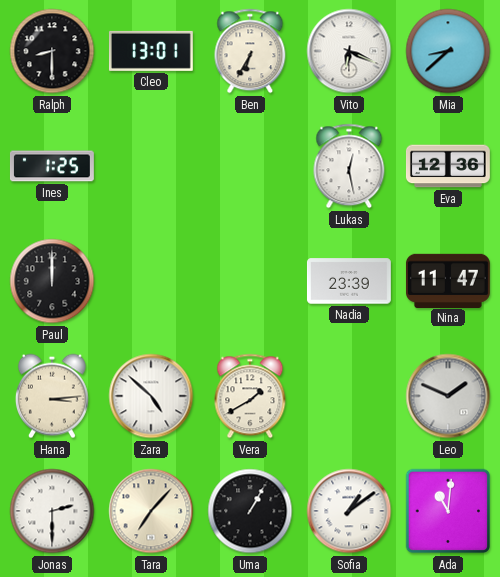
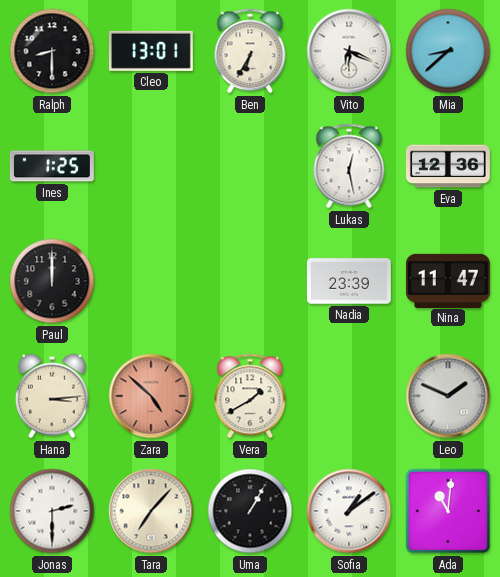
Zara dial: white -> salmon (151, 396)
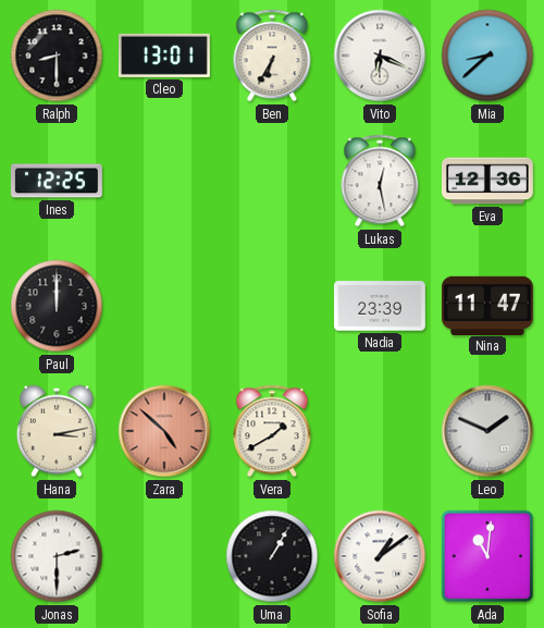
Ines: 1:25 -> 12:25 (57, 181)
Hana: 3:14 -> 3:13 (57, 431)
Tara: 7:07 -> none (151, 511)
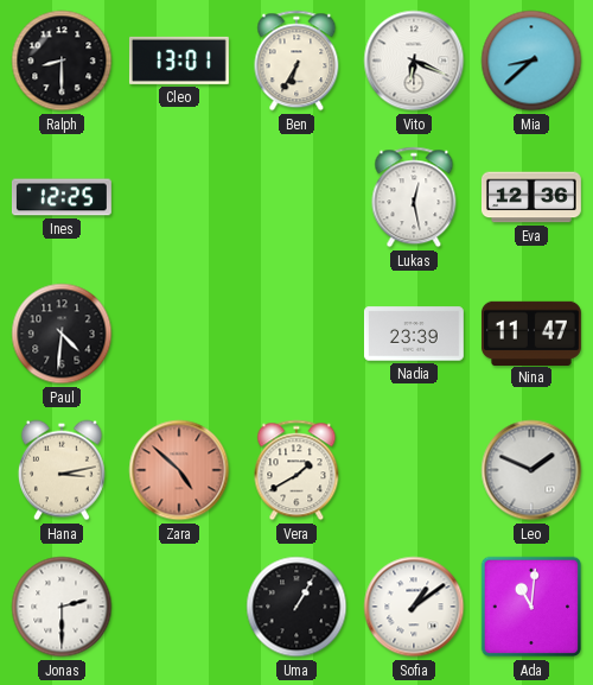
Paul: 12:00 -> 4:31 (62, 334)
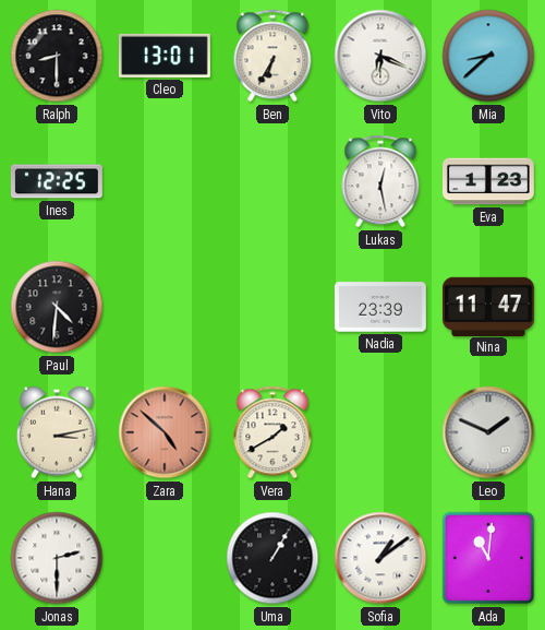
Eva: 12:36 -> 1:23 (488, 181)
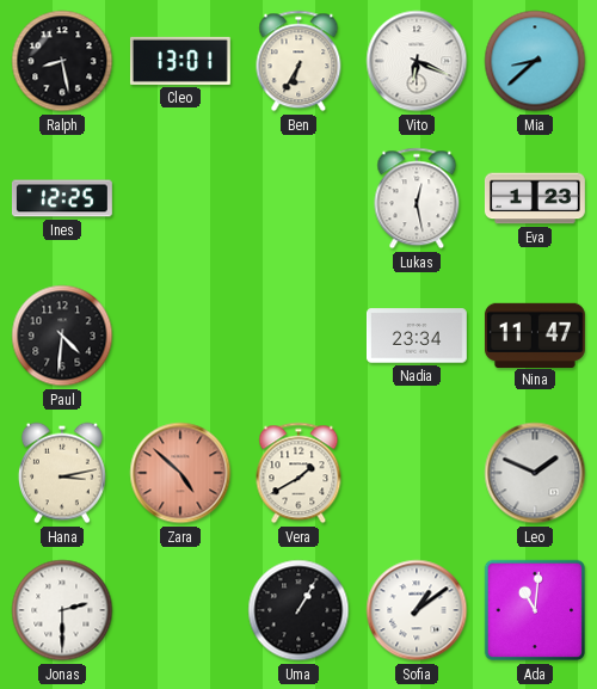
Ralph: 8:30 -> 8:28 (62, 61)
Nadia: 23:39 -> 23:34 (417, 336)
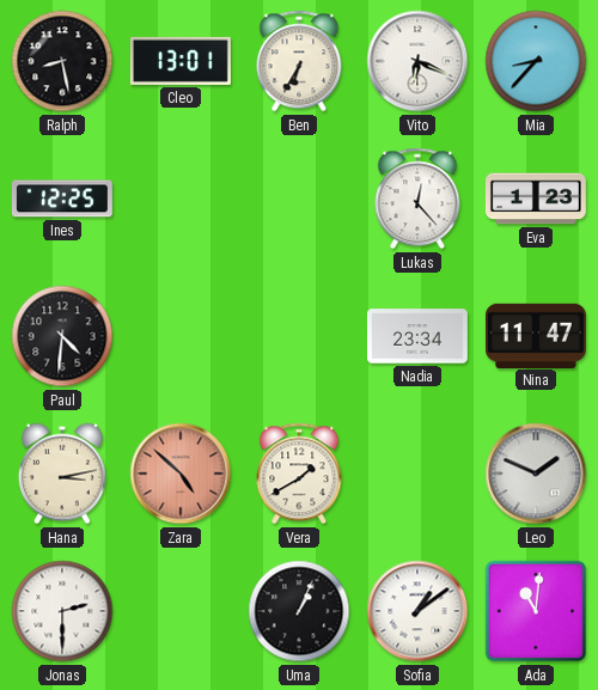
Mia: 8:38 -> 8:37 (536, 61)
Lukas: 12:28 -> 12:23 (417, 199)
Uma: 1:05 -> 1:04 (299, 611)
